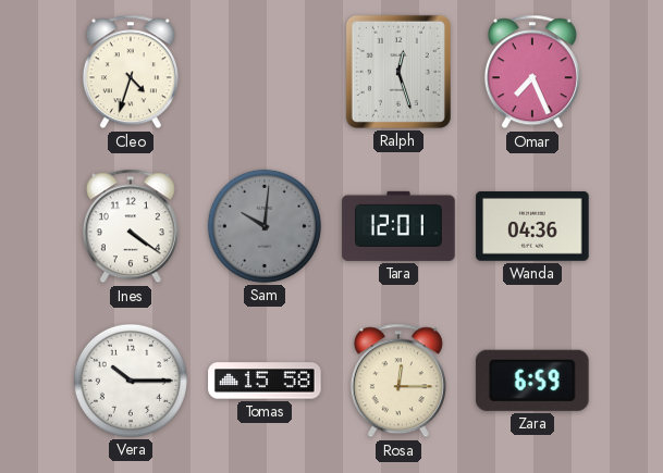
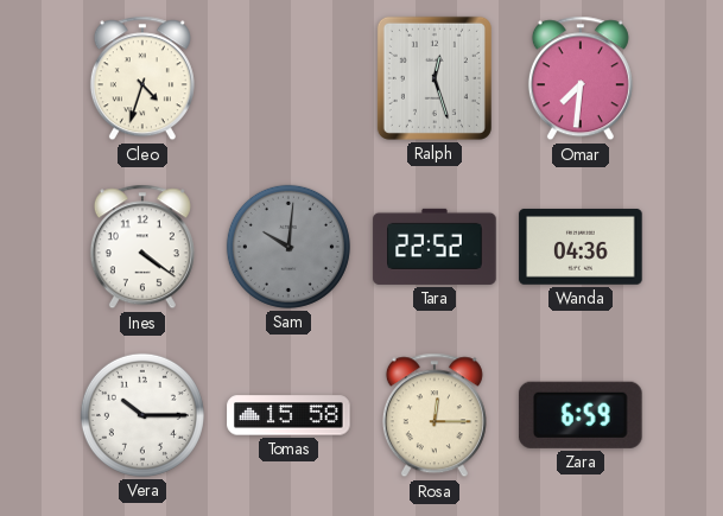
Omar: 7:26 -> 7:31 (581, 78)
Tara: 12:01 -> 22:52 (435, 247)
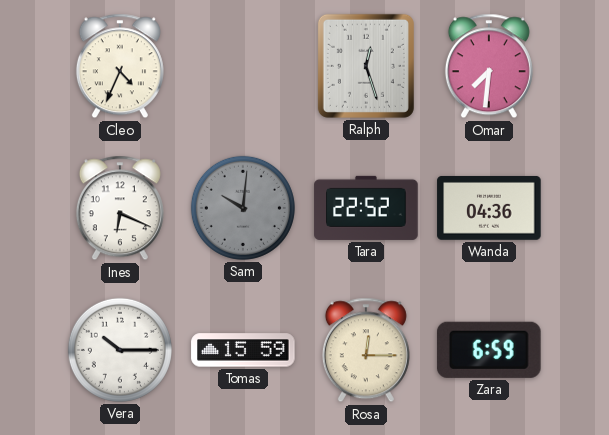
Cleo: 4:33 -> 4:34 (120, 66)
Ines: 4:21 -> 6:19 (120, 208)
Tomas: 15:58 -> 15:59 (243, 350)
